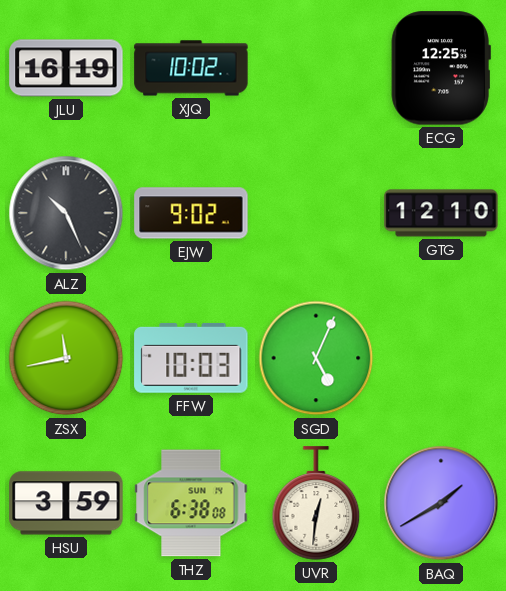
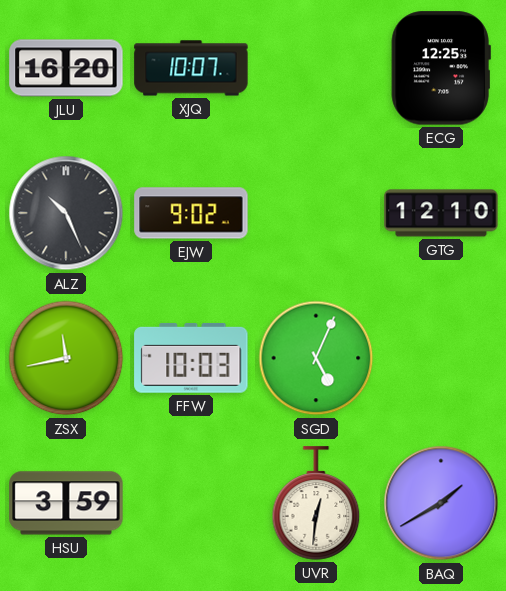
JLU: 16:19 -> 16:20 (66, 68)
XJQ: 10:02 -> 10:07 (191, 68)
THZ: 6:38 -> none (191, 503)
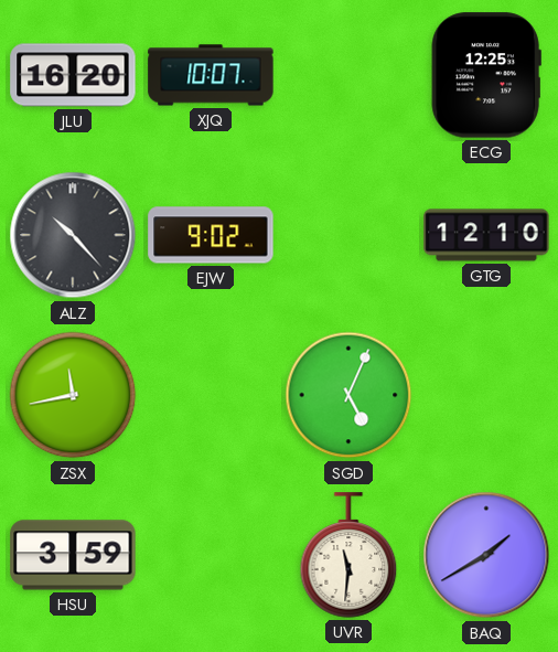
ALZ: 10:26 -> 10:23 (73, 235)
FFW: 10:03 -> none (191, 358)
UVR: 12:31 -> 11:31 (348, 555)
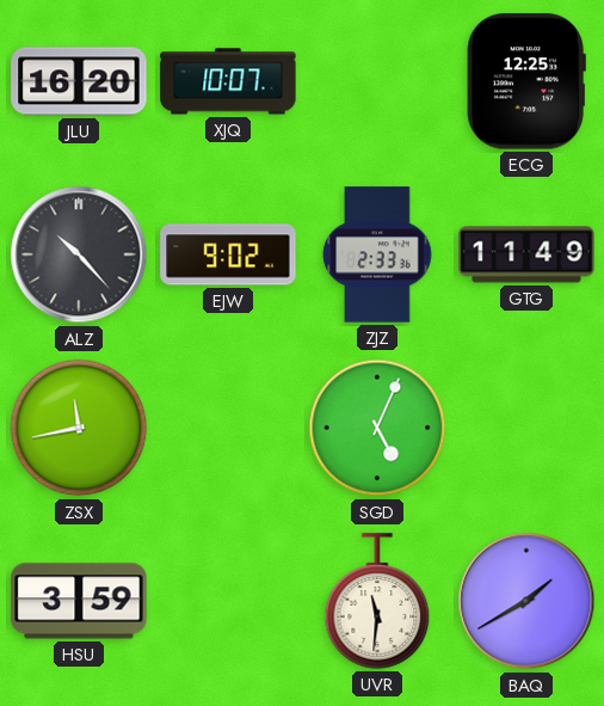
ZJZ: none -> 2:33 (377, 254)
GTG: 12:10 -> 11:49 (526, 254)
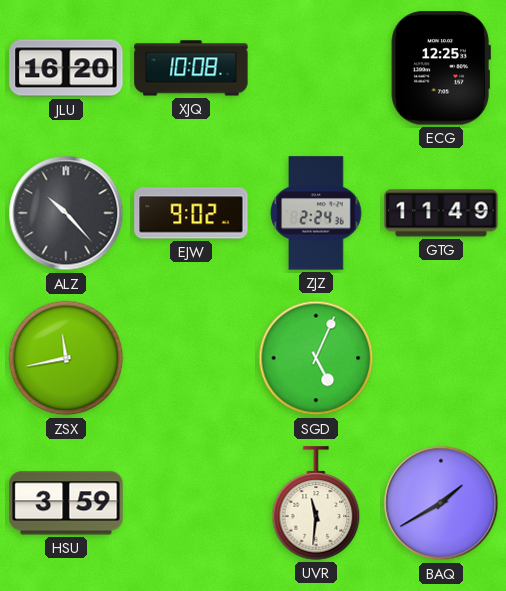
XJQ: 10:07 -> 10:08 (191, 68)
ZJZ: 2:33 -> 2:24 (316, 213)
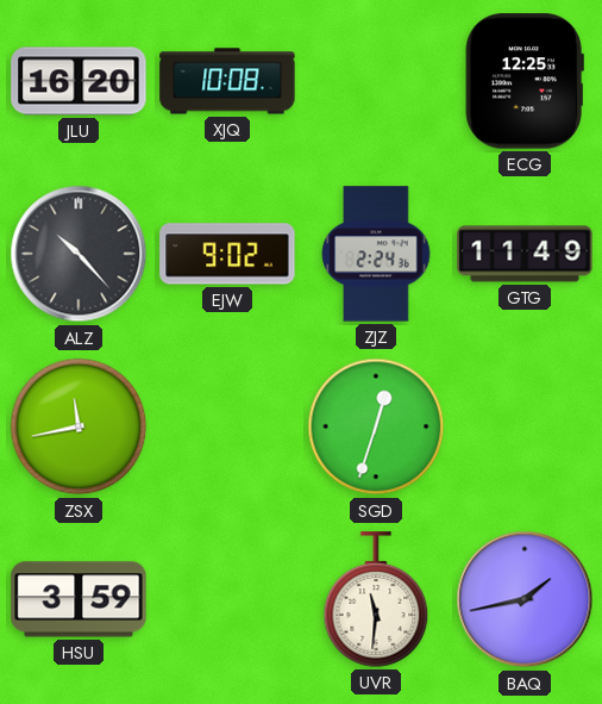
SGD: 5:04 -> 12:33 (376, 426)
BAQ: 1:40 -> 1:43 (525, 599)
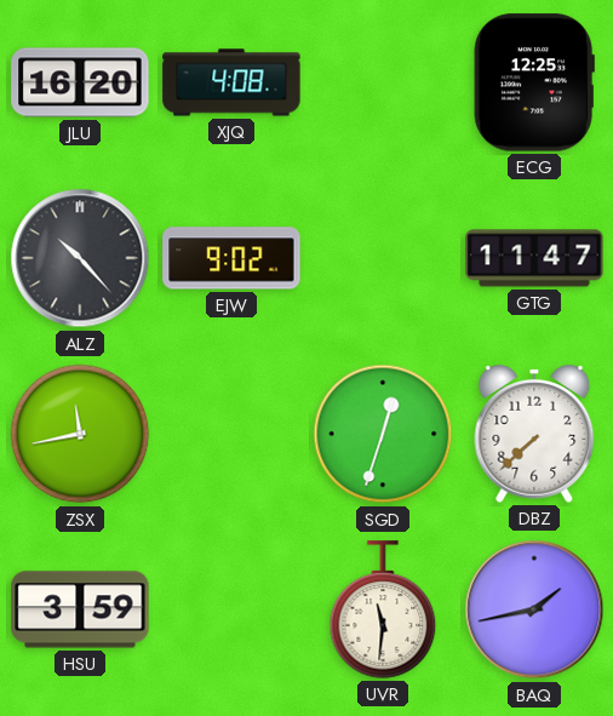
XJQ: 10:08 -> 4:08 (231, 82)
ZJZ: 2:24 -> none (376, 254)
GTG: 11:49 -> 11:47 (534, 258)
DBZ: none -> 7:38 (534, 435)
